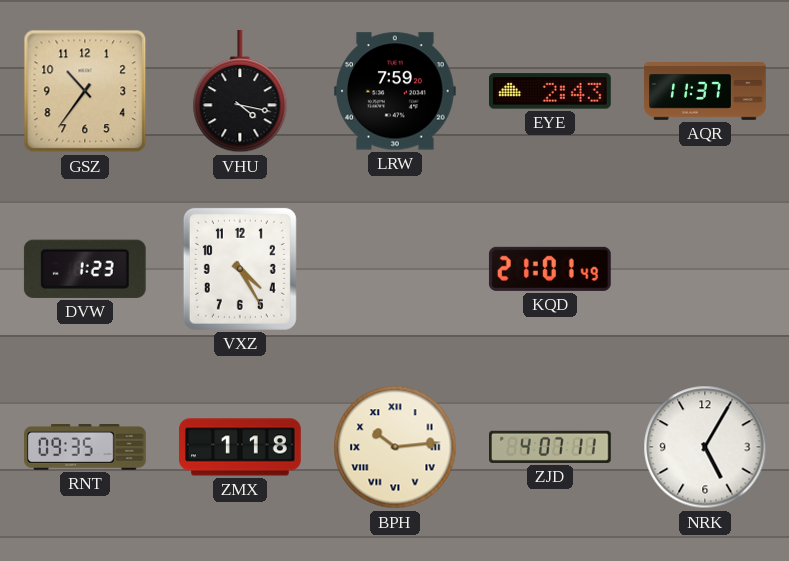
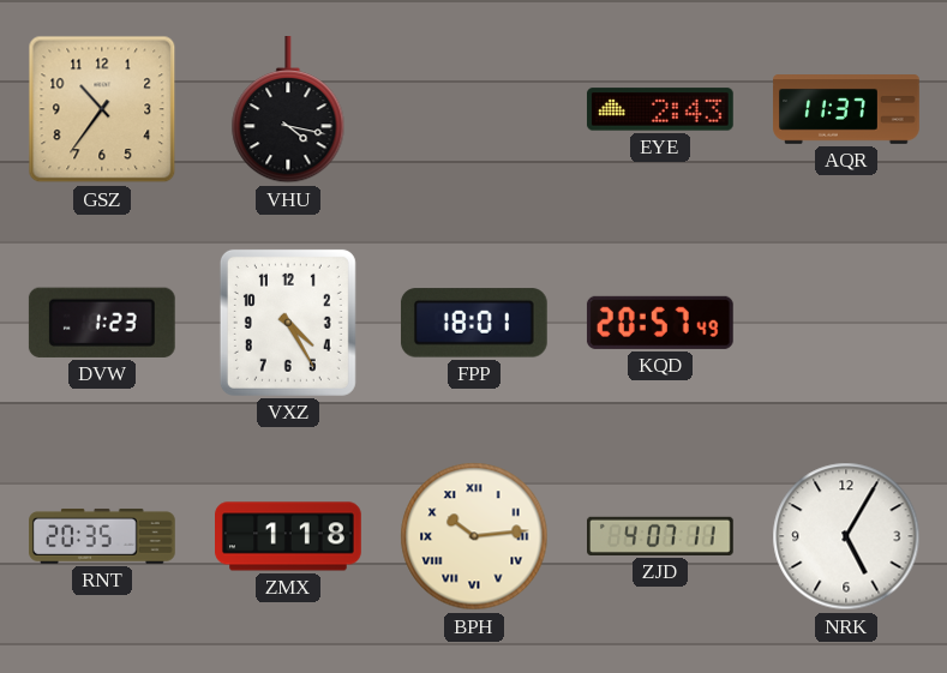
LRW: 7:59 -> none (395, 91)
FPP: none -> 18:01 (474, 323)
KQD: 21:01 -> 20:57 (660, 323)
RNT: 09:35 -> 20:35 (103, 536)
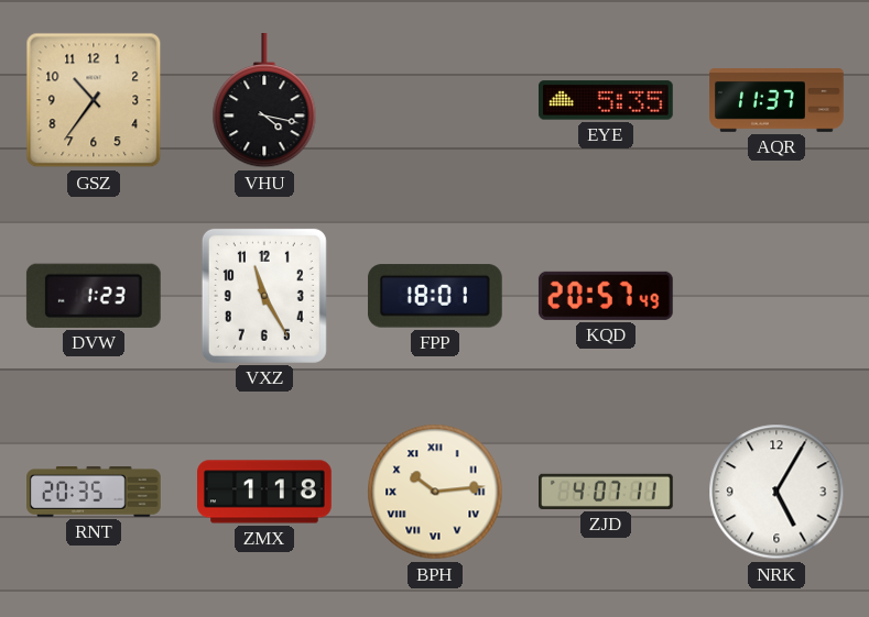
EYE: 2:43 -> 5:35 (606, 100)
VXZ: 4:25 -> 11:25 (264, 296)
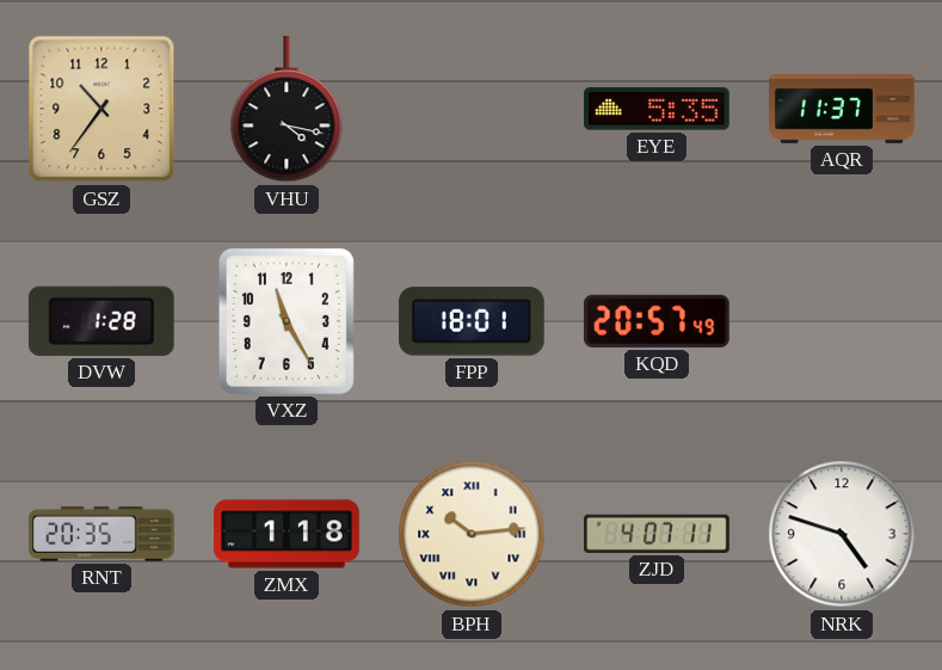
DVW: 1:23 -> 1:28 (101, 321)
NRK: 5:05 -> 4:48 (842, 534)
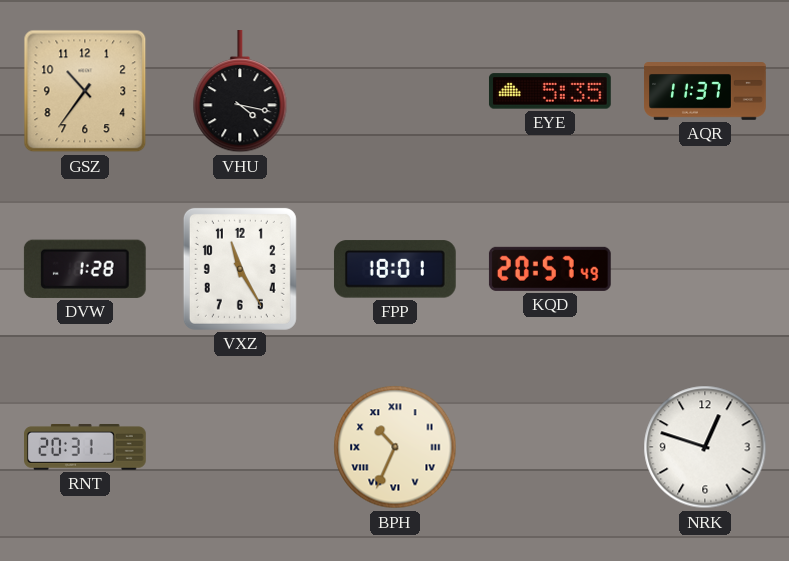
RNT: 20:35 -> 20:31 (86, 447)
ZMX: 1:18 -> none (287, 534)
BPH: 10:14 -> 10:34 (395, 447)
ZJD: 4:07 -> none (658, 534)
NRK: 4:48 -> 12:48 (705, 447)
